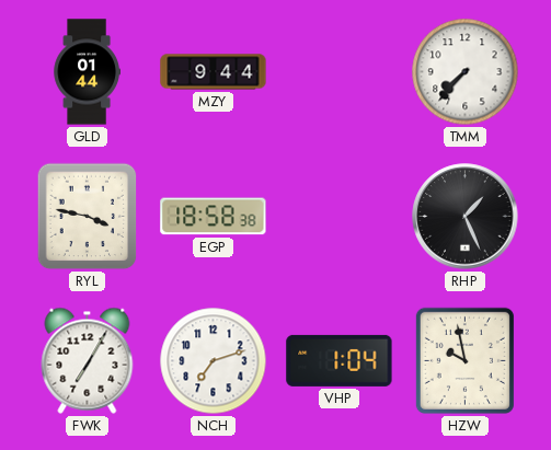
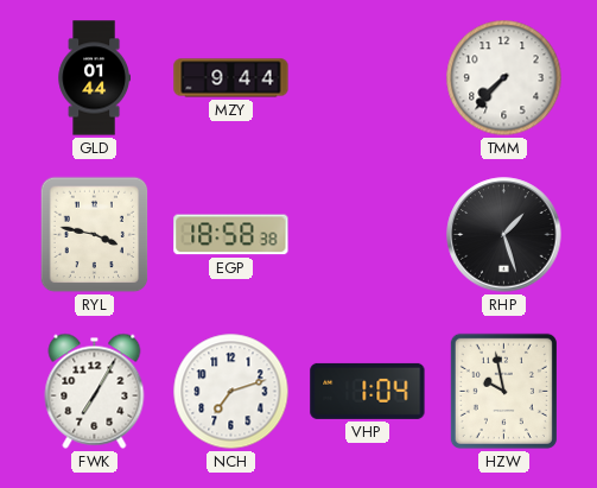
RHP: 1:26 -> 1:27 (504, 235)
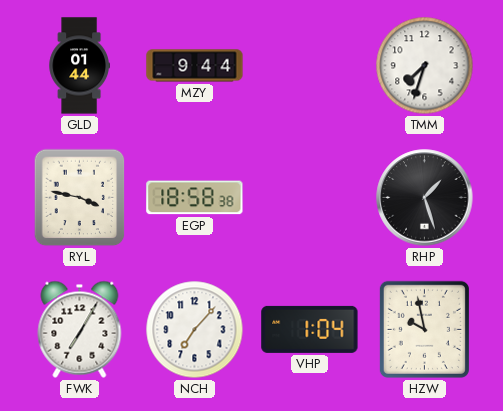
TMM: 7:37 -> 7:33 (425, 66)
NCH: 7:12 -> 7:07 (195, 330)
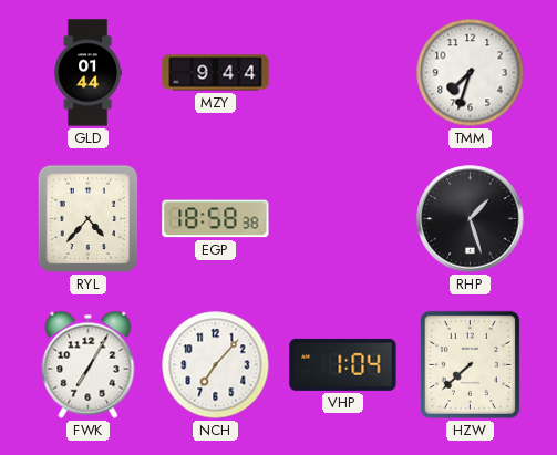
RYL: 3:47 -> 4:37 (89, 219)
HZW: 9:58 -> 7:38 (470, 364)
